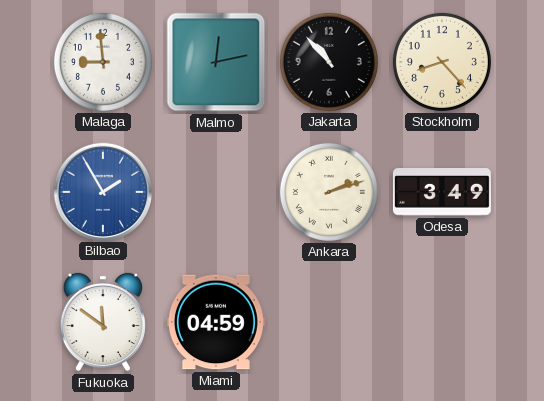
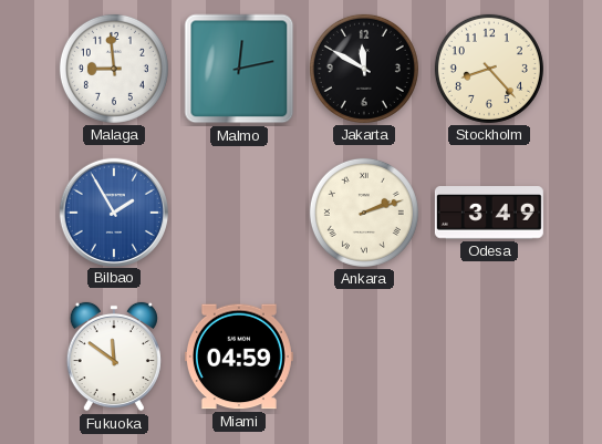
Jakarta: 10:53 -> 11:50 (364, 69)
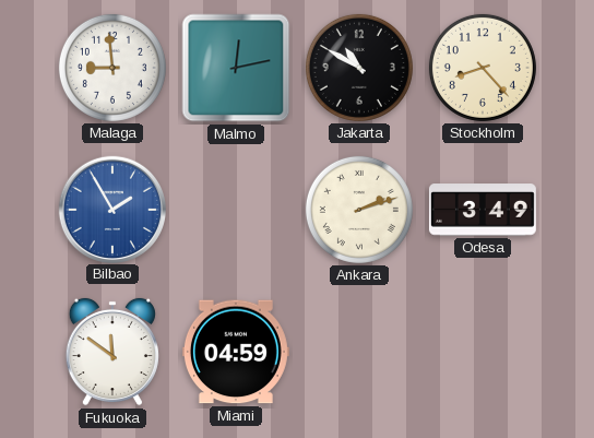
Jakarta: 11:50 -> 10:50 (359, 68)
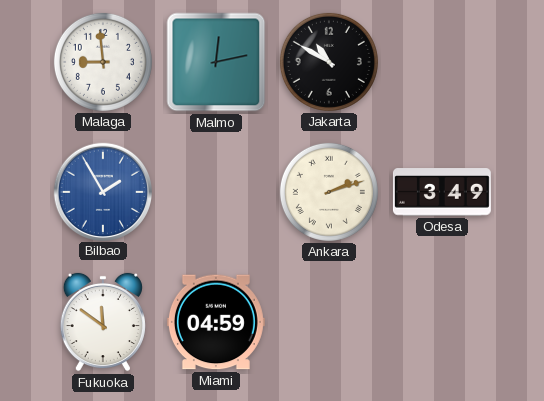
Stockholm: 8:23 -> none (483, 68)
